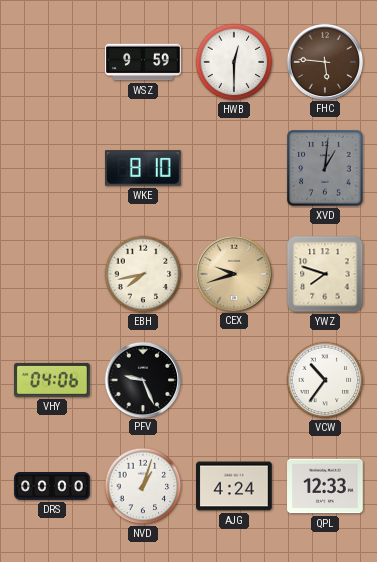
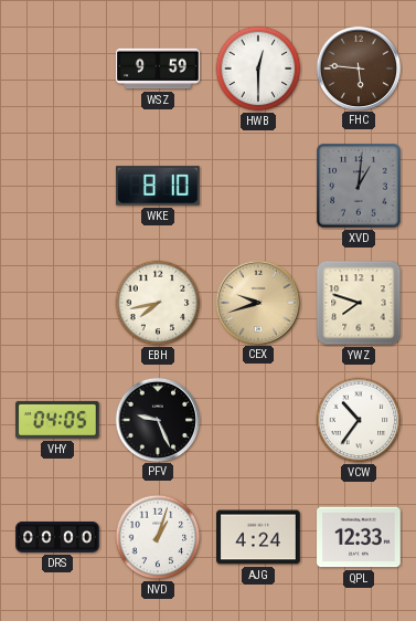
VHY: 04:06 -> 04:05 (58, 420)
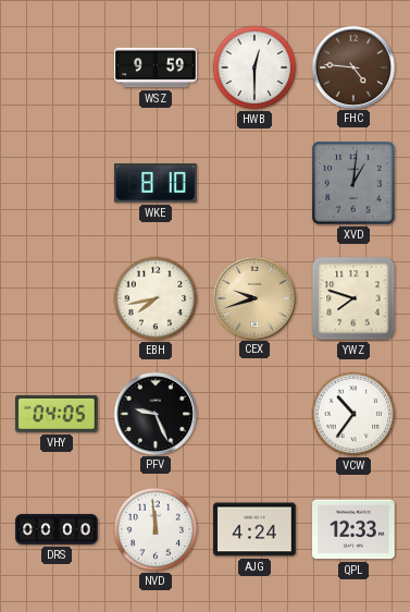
FHC: 5:46 -> 4:46 (352, 66)
NVD: 1:03 -> 11:59 (156, 529)
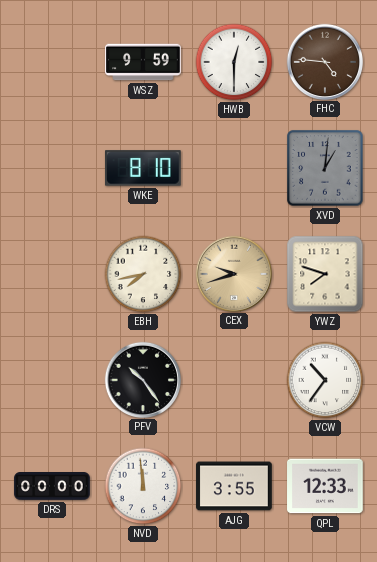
VHY: 04:05 -> none (58, 414)
PFV: 9:26 -> 10:24 (142, 379)
AJG: 4:24 -> 3:55 (234, 486)
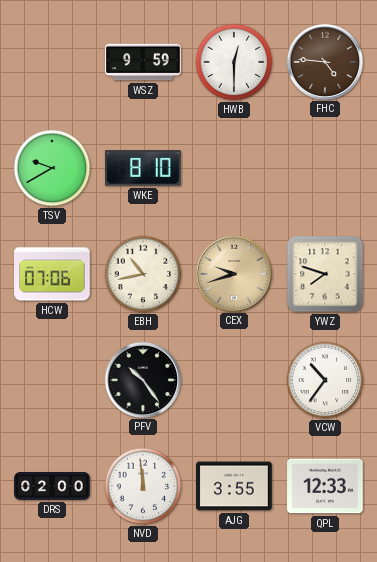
TSV: none -> 9:40 (52, 168)
XVD: 1:01 -> none (325, 168)
HCW: none -> 07:06 (52, 274)
EBH: 7:43 -> 10:43 (143, 274)
DRS: 00:00 -> 02:00 (52, 487)
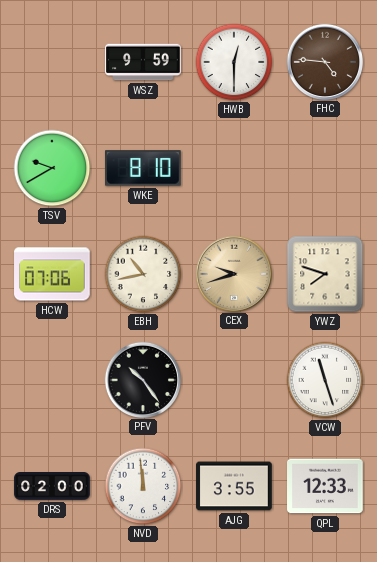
VCW: 10:36 -> 11:27 (325, 380)
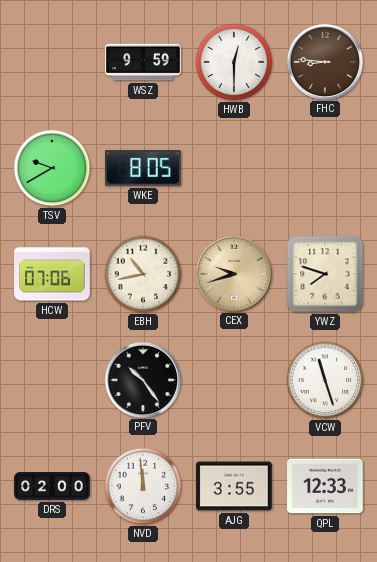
FHC: 4:46 -> 8:46 (324, 61)
WKE: 8:10 -> 8:05 (144, 168)
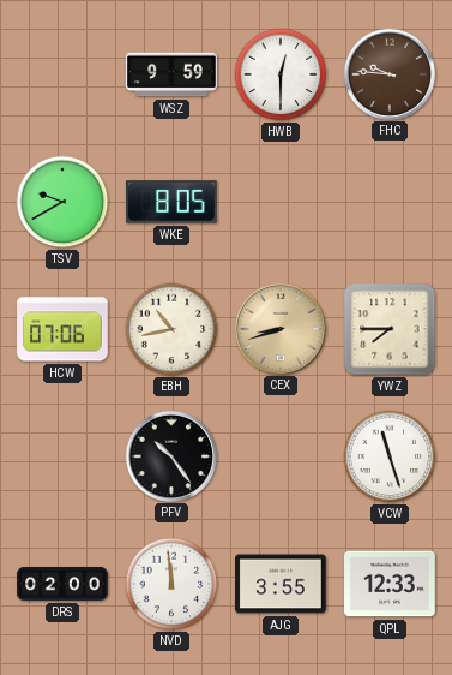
FHC: 8:46 -> 9:46 (388, 73)
CEX: 9:42 -> 8:42 (279, 328)
YWZ: 7:48 -> 7:45 (390, 329)
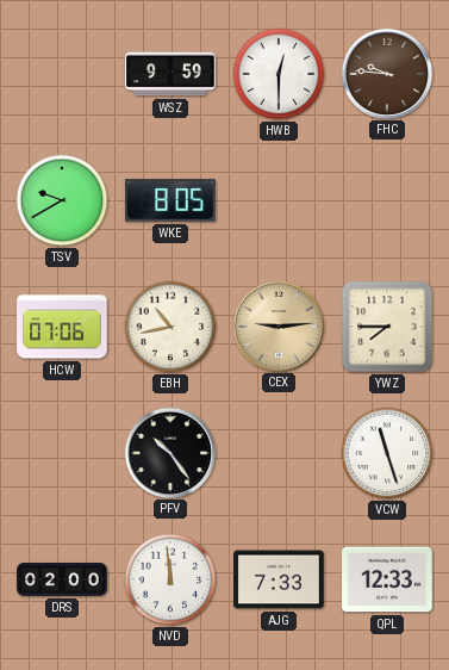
CEX: 8:42 -> 9:14 (277, 325)
AJG: 3:55 -> 7:33 (279, 579)
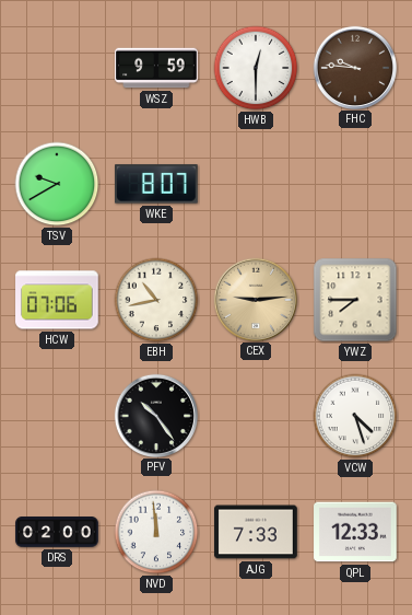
WKE: 8:05 -> 8:07 (157, 184)
VCW: 11:27 -> 4:27 (355, 416)
